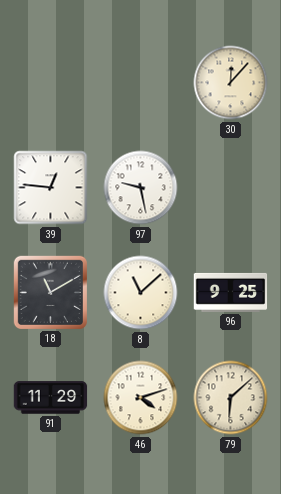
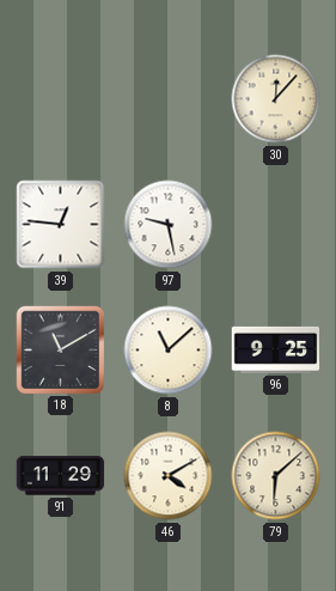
46: 4:12 -> 4:10 (169, 476)
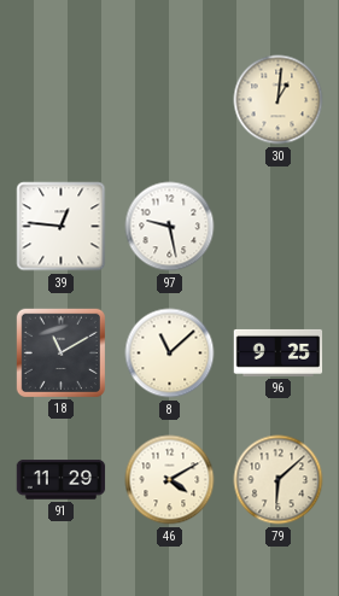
30: 12:07 -> 1:01 (279, 100)
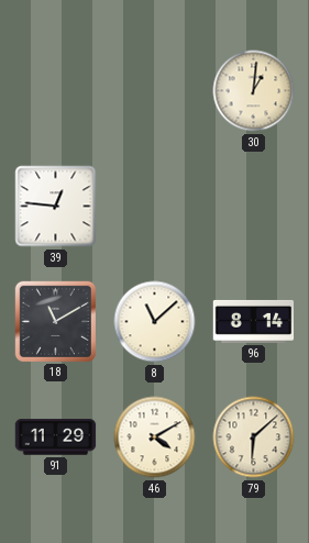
97: 9:28 -> none (170, 227)
96: 9:25 -> 8:14 (254, 321)
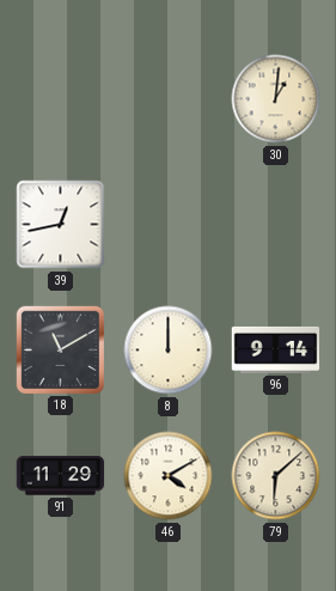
39: 12:46 -> 12:43 (61, 225)
8: 11:08 -> 12:00 (169, 351)
96: 8:14 -> 9:14 (276, 349)
